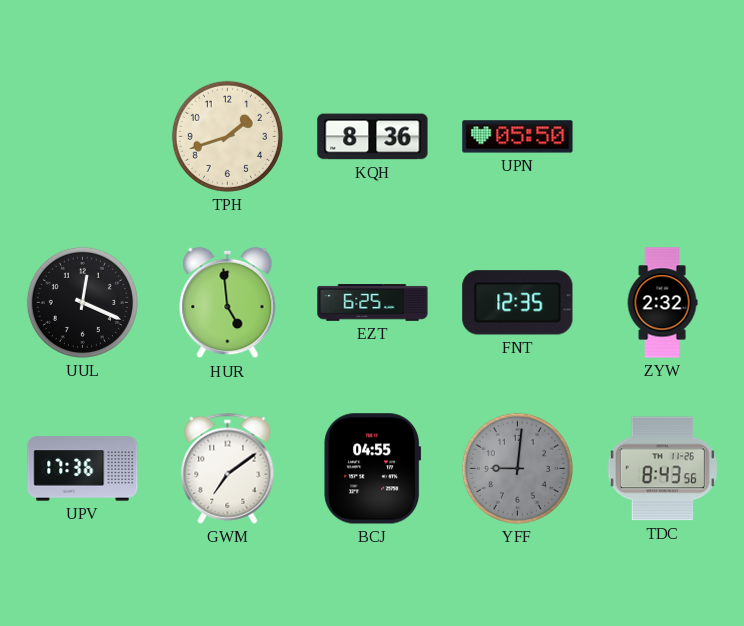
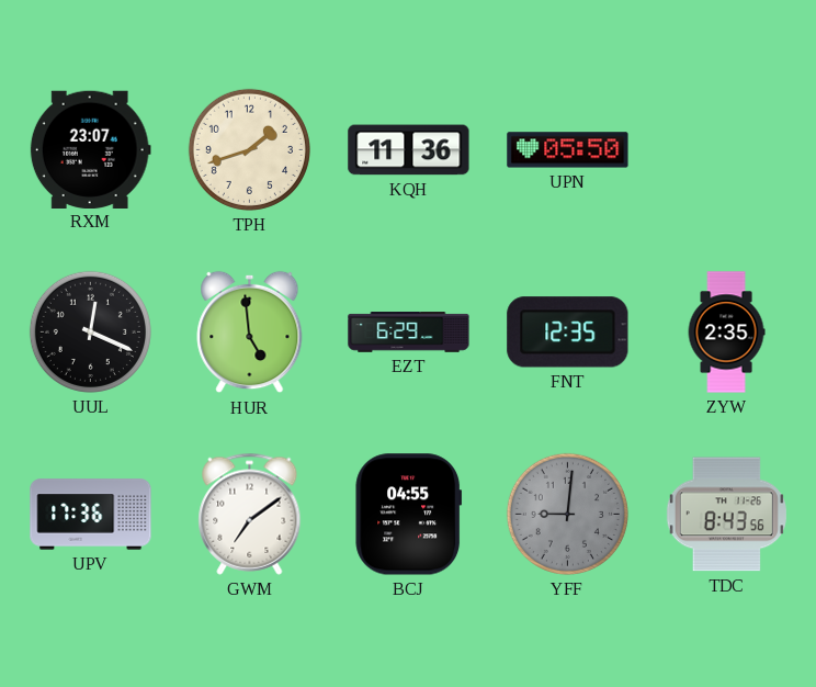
RXM: none -> 23:07 (90, 149)
KQH: 8:36 -> 11:36 (409, 150)
EZT: 6:25 -> 6:29 (409, 333)
ZYW: 2:32 -> 2:35 (726, 333)
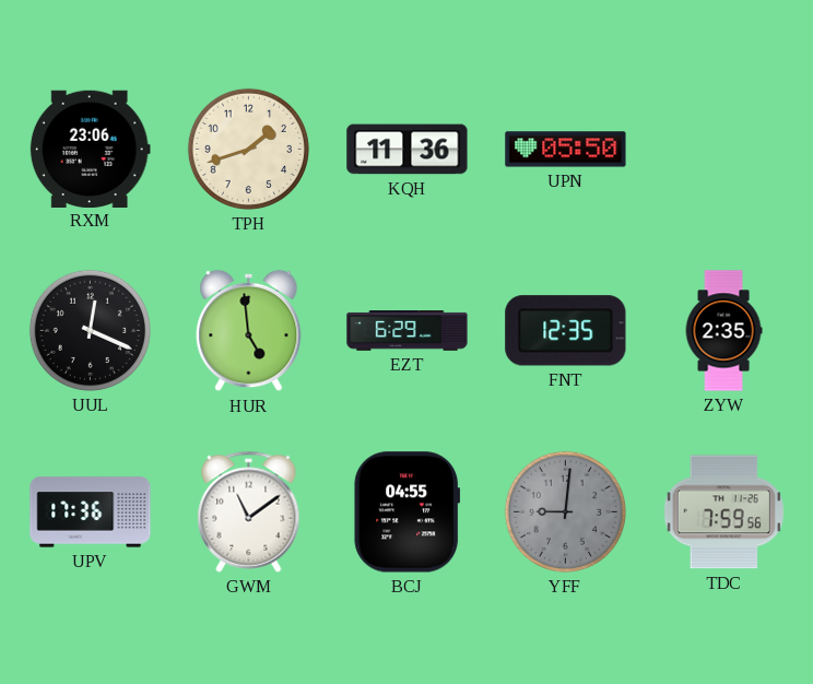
RXM: 23:07 -> 23:06 (90, 149)
GWM: 7:09 -> 11:09 (249, 511)
TDC: 8:43 -> 7:59 (723, 512)
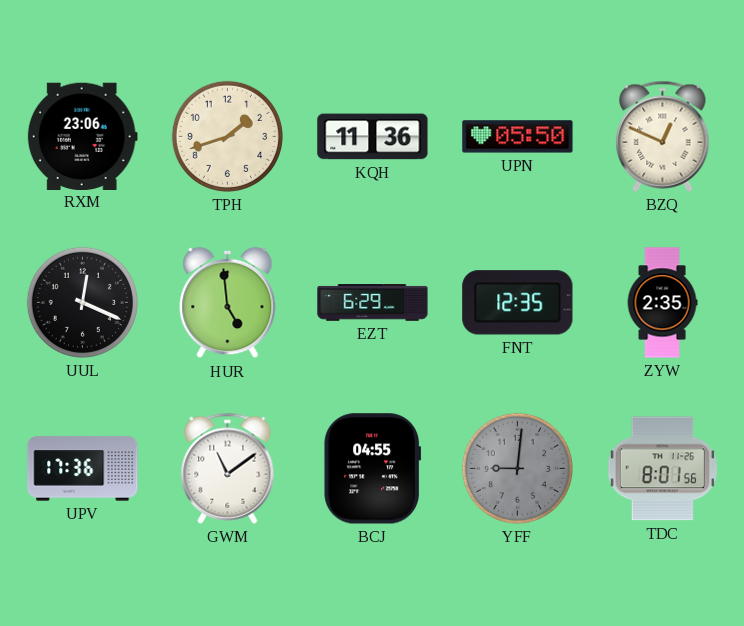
BZQ: none -> 12:49 (663, 136)
TDC: 7:59 -> 8:01 (662, 469)
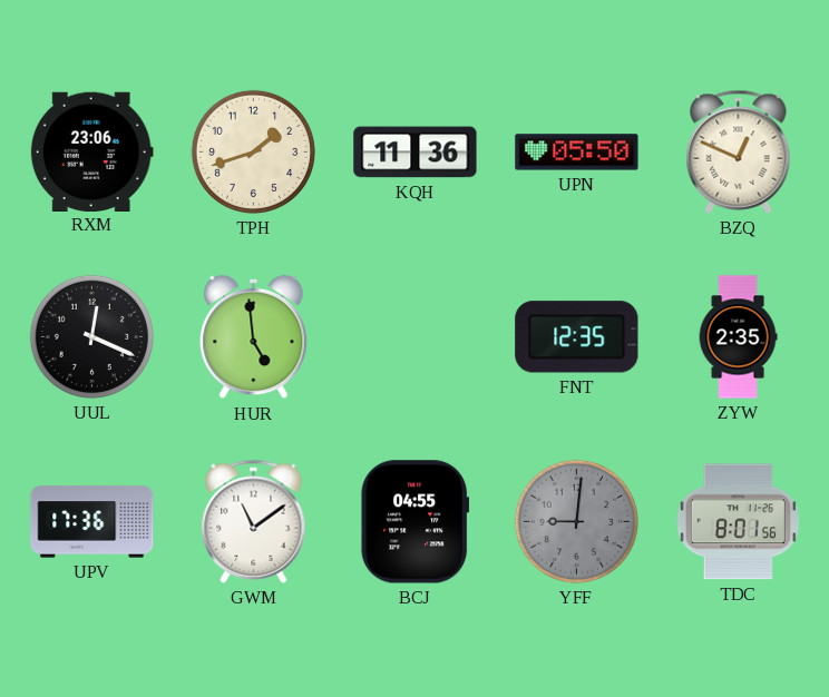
EZT: 6:29 -> none (373, 303)
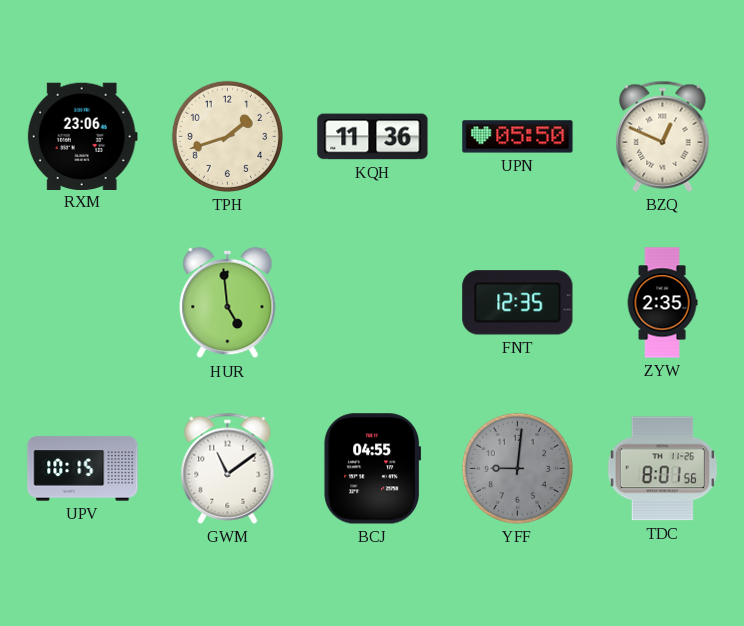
UUL: 12:19 -> none (91, 336)
UPV: 17:36 -> 10:15 (83, 469)
